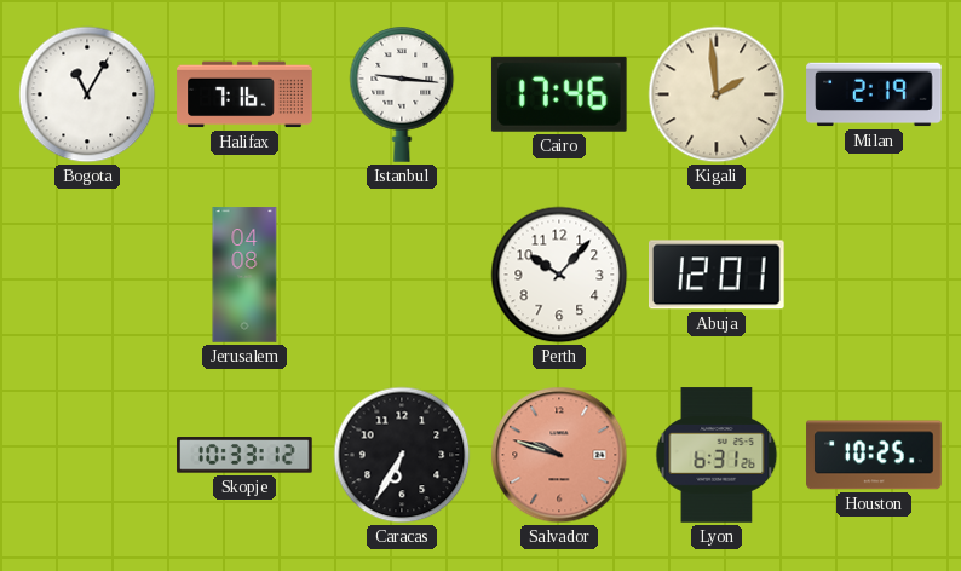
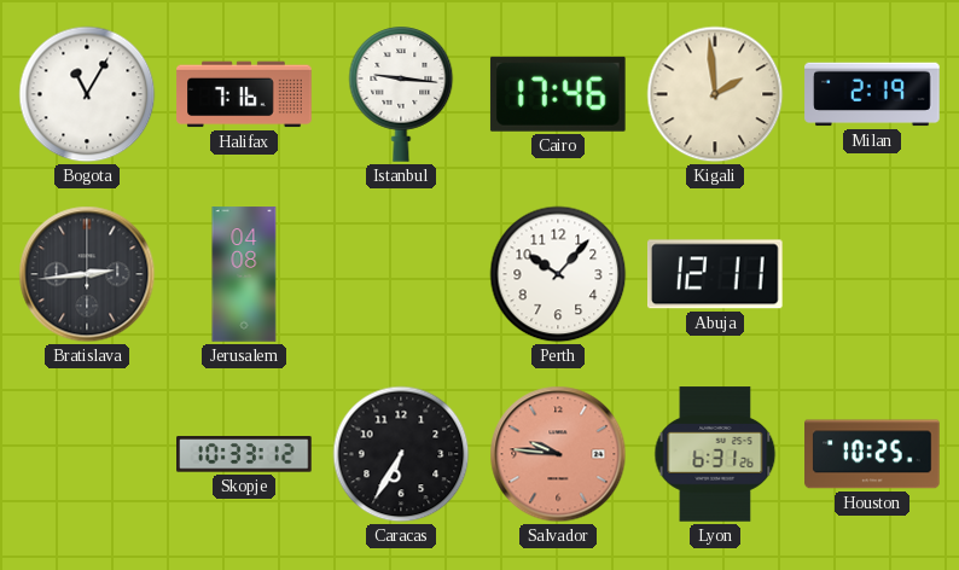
Bratislava: none -> 2:44 (87, 274)
Abuja: 12:01 -> 12:11 (716, 274)
Salvador: 9:48 -> 9:46 (558, 454)
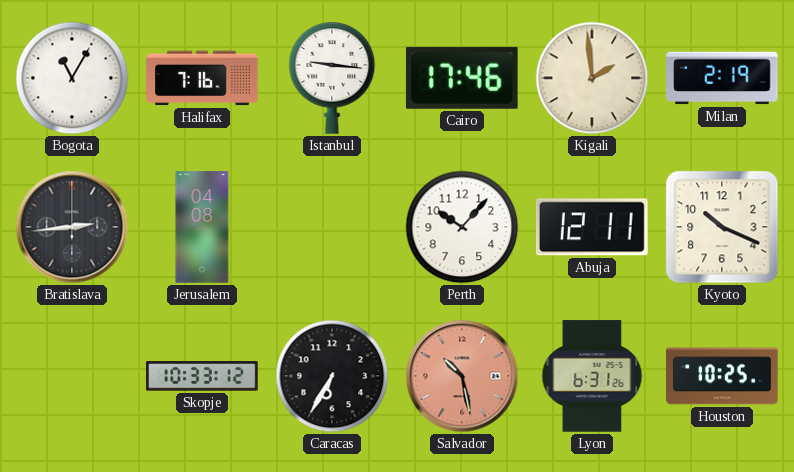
Kyoto: none -> 10:19 (722, 227)
Salvador: 9:46 -> 10:28 (462, 376)
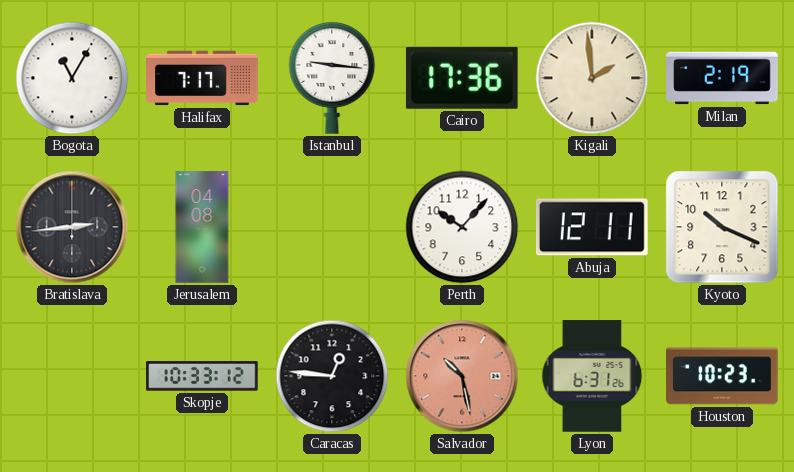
Halifax: 7:16 -> 7:17 (202, 78)
Cairo: 17:46 -> 17:36 (462, 78)
Caracas: 6:35 -> 12:46 (332, 376)
Houston: 10:25 -> 10:23 (722, 376)
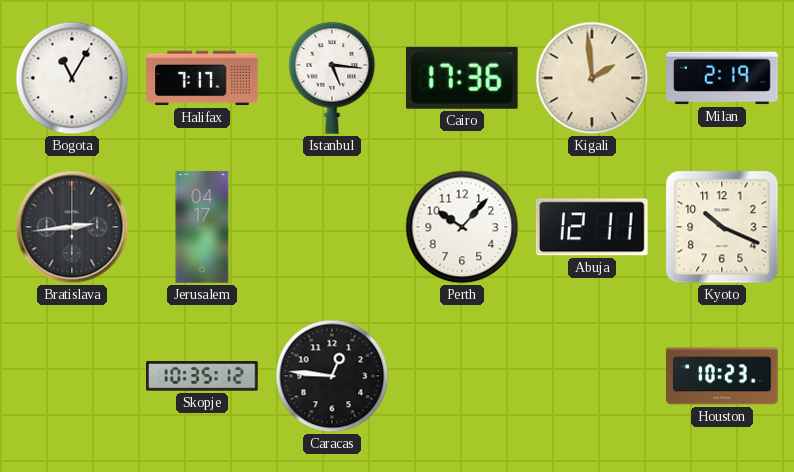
Istanbul: 9:16 -> 5:16 (332, 78)
Jerusalem: 04:08 -> 04:17 (202, 227)
Skopje: 10:33 -> 10:35 (202, 376)
Salvador: 10:28 -> none (462, 376)
Lyon: 6:31 -> none (592, 376)
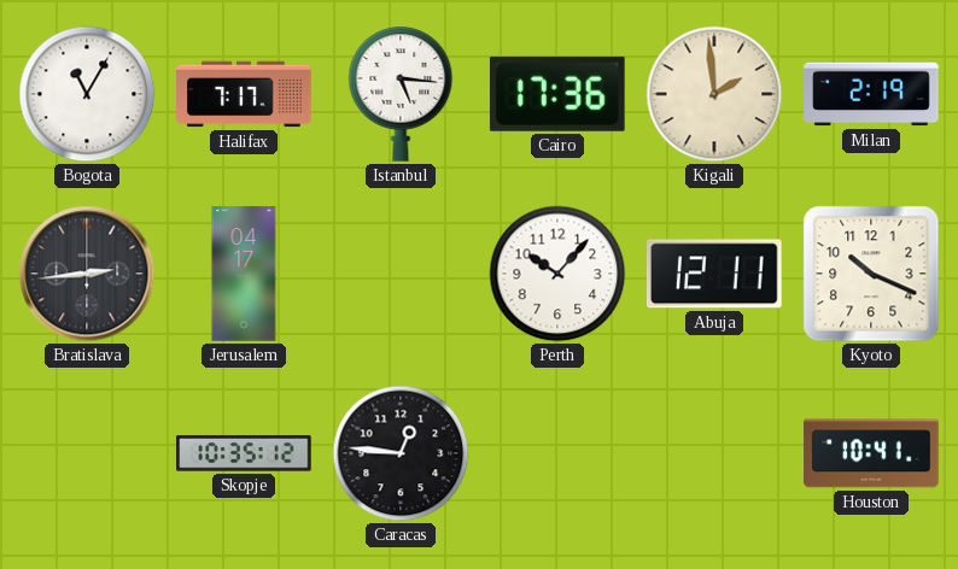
Houston: 10:23 -> 10:41 (871, 453)
